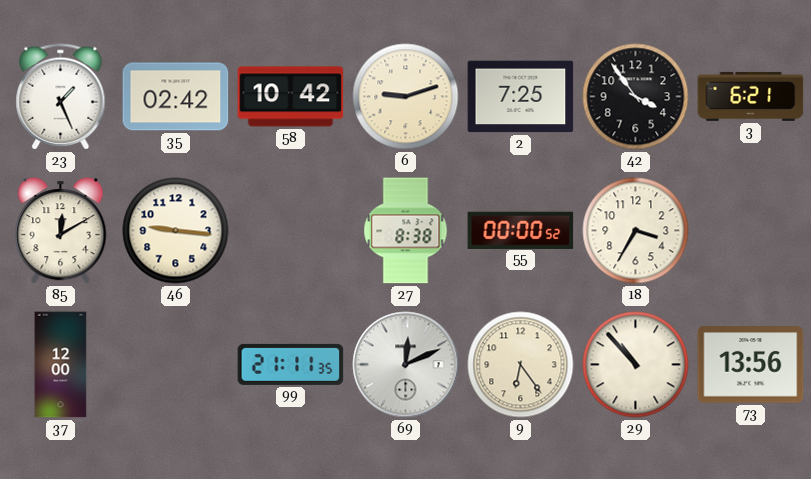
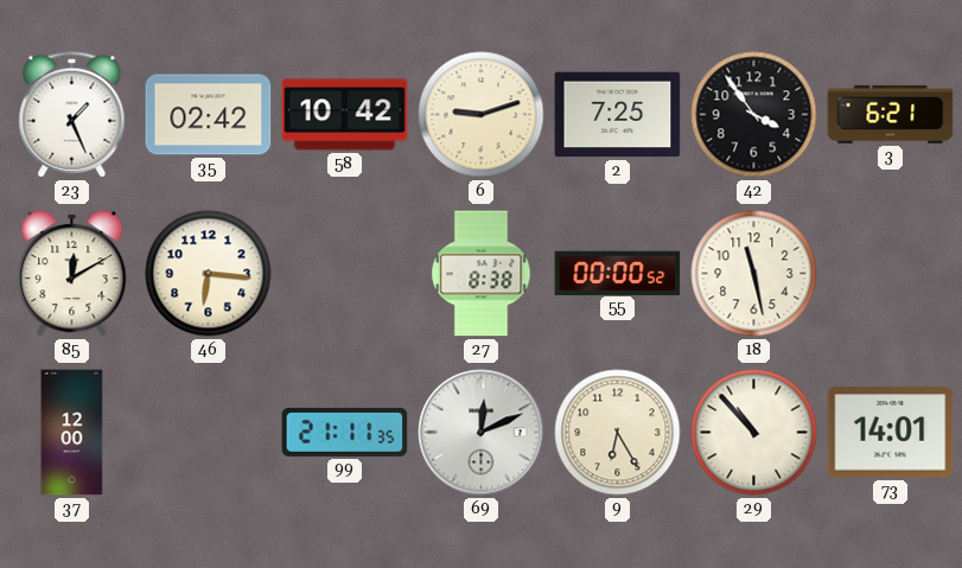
46: 9:16 -> 6:16 (209, 274)
18: 3:35 -> 11:28 (754, 274)
9: 6:24 -> 6:25 (618, 433)
73: 13:56 -> 14:01 (891, 433)
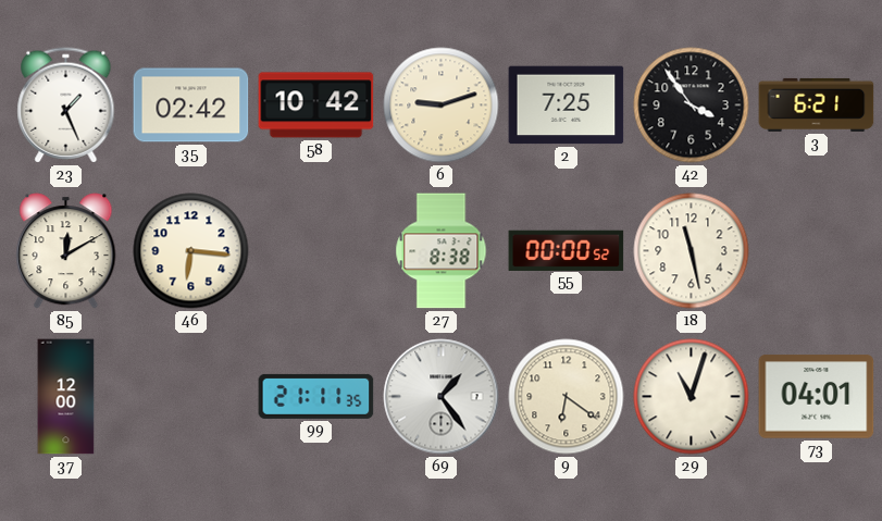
69: 12:11 -> 1:24 (442, 397)
9: 6:25 -> 6:21 (567, 397)
29: 10:53 -> 11:03 (692, 397)
73: 14:01 -> 04:01 (817, 397)
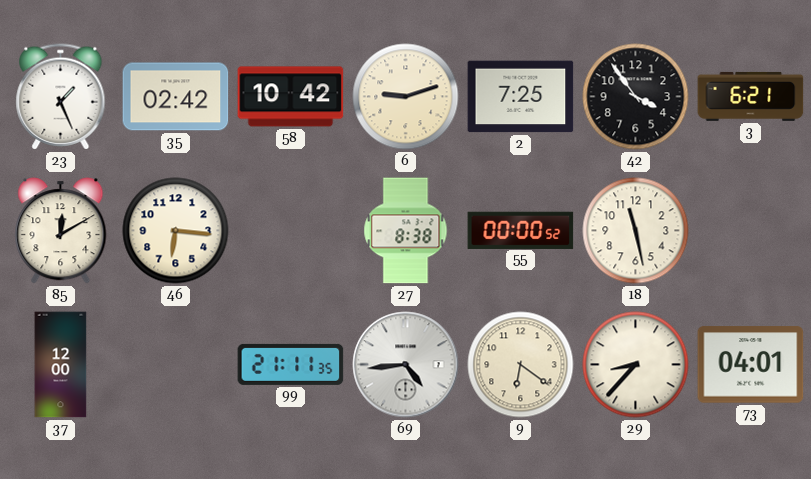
69: 1:24 -> 4:44 (406, 365)
29: 11:03 -> 8:37 (636, 365)
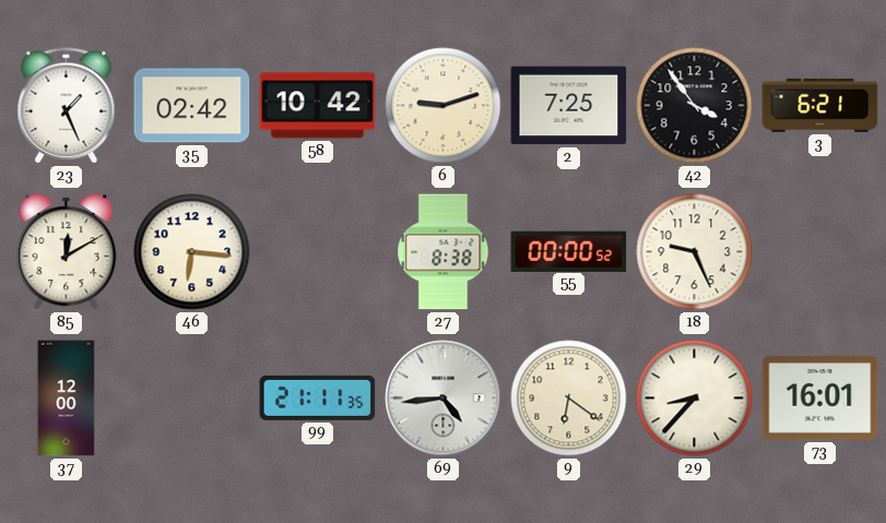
18: 11:28 -> 9:26 (695, 252)
73: 04:01 -> 16:01 (820, 399)
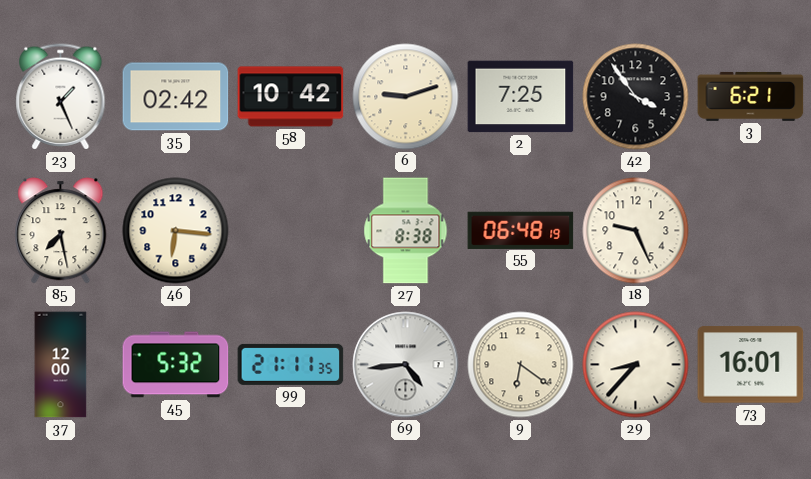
85: 12:10 -> 7:28 (61, 231)
55: 00:00 -> 06:48 (521, 230)
45: none -> 5:32 (176, 365)
